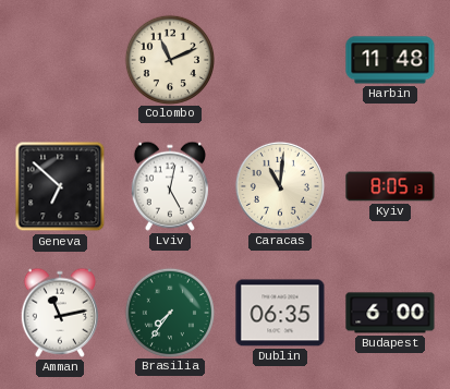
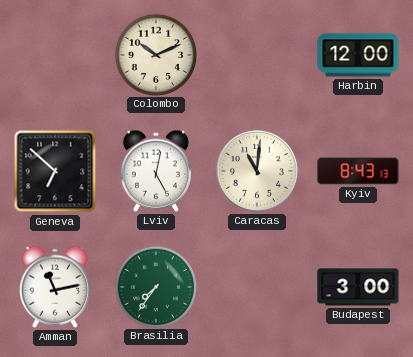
Colombo: 11:11 -> 10:11 (155, 54)
Harbin: 11:48 -> 12:00 (358, 55)
Kyiv: 8:05 -> 8:43 (358, 171)
Dublin: 06:35 -> none (280, 313)
Budapest: 6:00 -> 3:00 (358, 287)
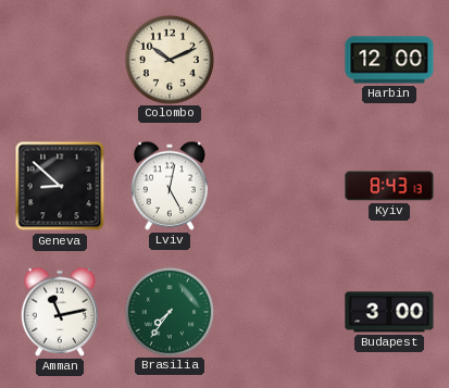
Geneva: 6:52 -> 8:52 (60, 186)
Caracas: 11:01 -> none (257, 171)
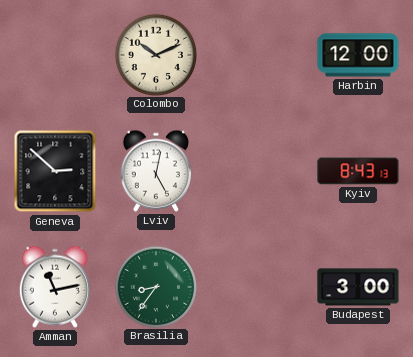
Geneva: 8:52 -> 2:52 (55, 171)
Brasilia: 7:36 -> 8:36 (155, 286)
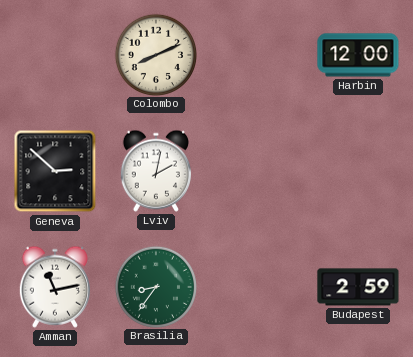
Colombo: 10:11 -> 8:11 (155, 54)
Lviv: 5:02 -> 2:02 (156, 171)
Kyiv: 8:43 -> none (358, 171)
Budapest: 3:00 -> 2:59 (358, 287)
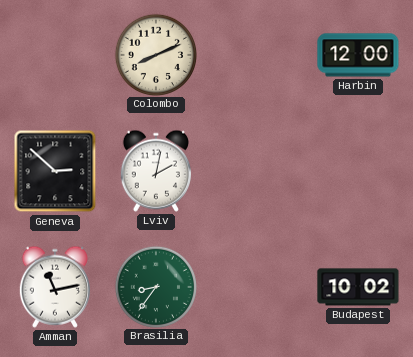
Budapest: 2:59 -> 10:02 (358, 287)
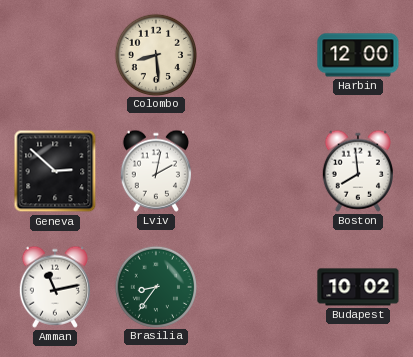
Colombo: 8:11 -> 8:29 (155, 54)
Boston: none -> 7:59 (358, 171)
